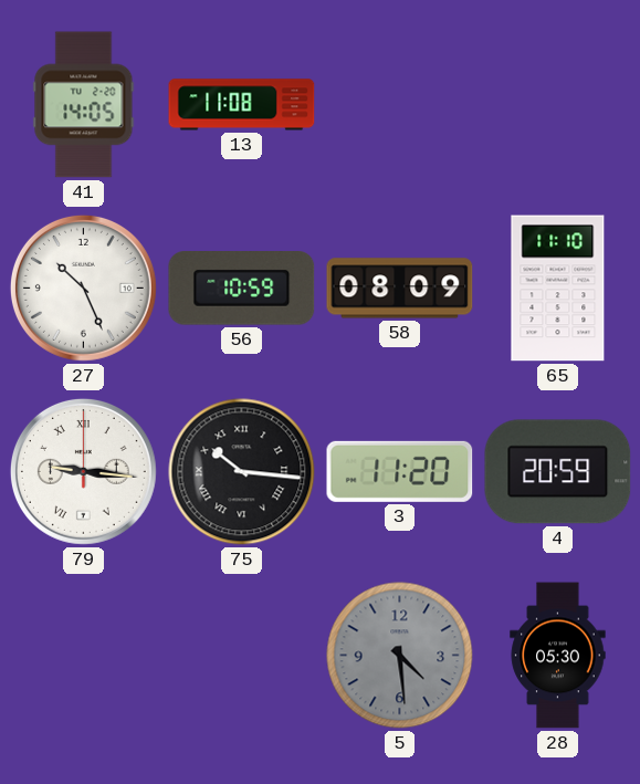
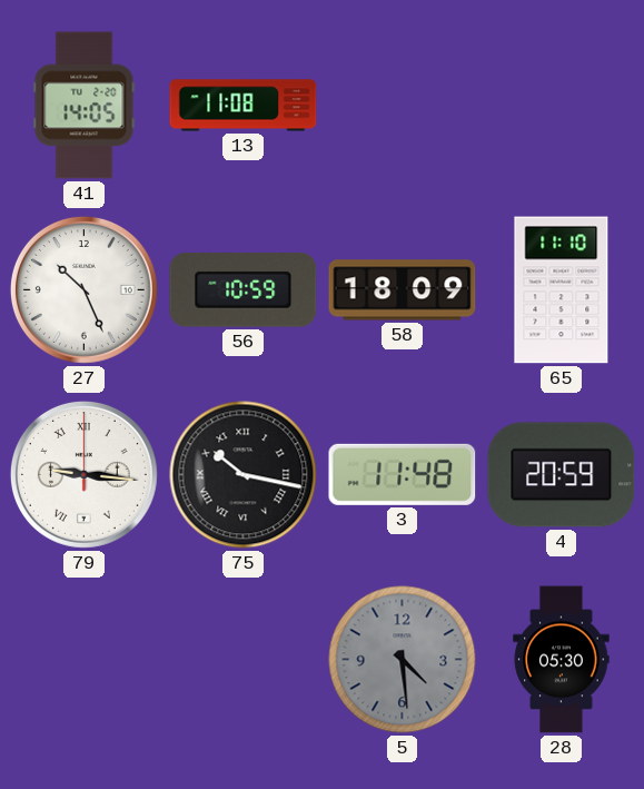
58: 08:09 -> 18:09 (403, 290)
75: 10:16 -> 10:17 (244, 475)
3: 11:20 -> 11:48 (403, 474)
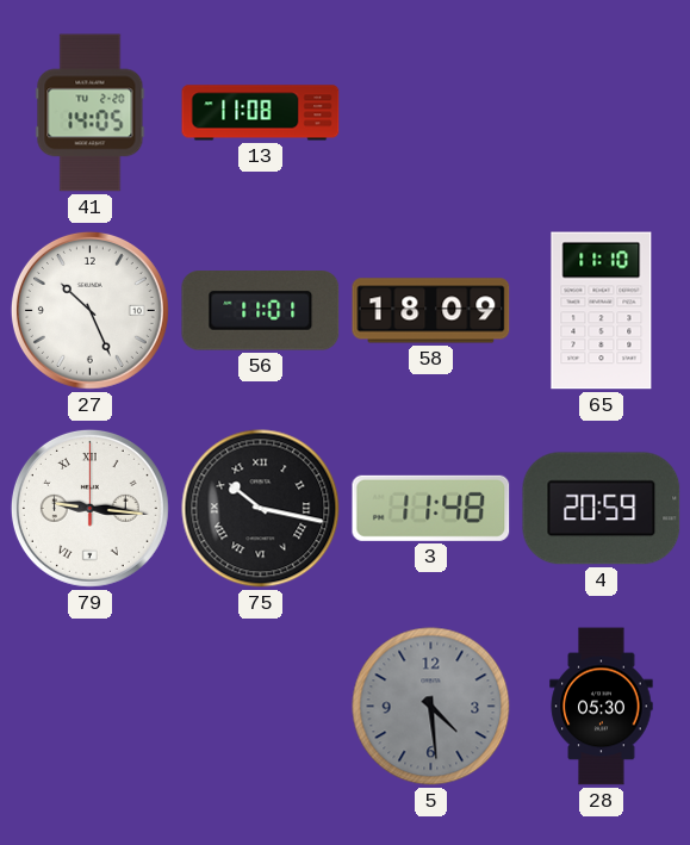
56: 10:59 -> 11:01 (261, 311)
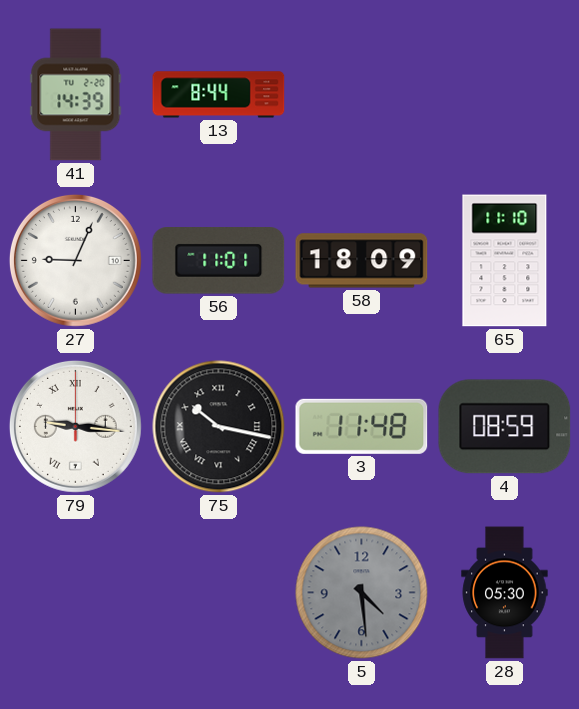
41: 14:05 -> 14:39 (76, 95)
13: 11:08 -> 8:44 (219, 95)
27: 10:26 -> 9:04 (75, 260)
4: 20:59 -> 08:59 (505, 427)
